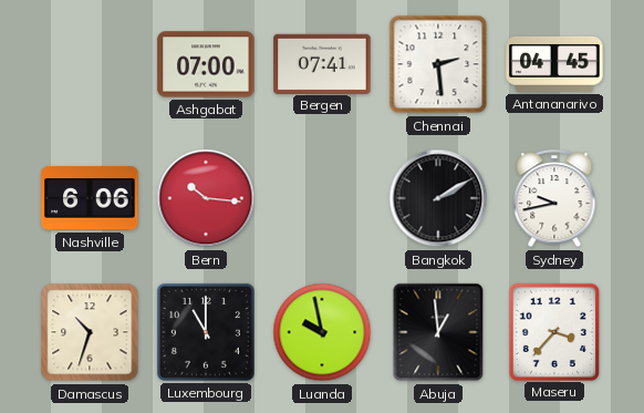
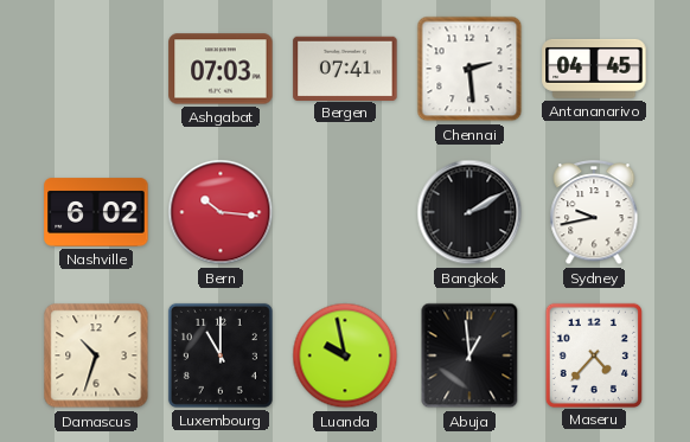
Ashgabat: 07:00 -> 07:03 (221, 69)
Nashville: 6:06 -> 6:02 (96, 212)
Maseru: 3:37 -> 4:37 (594, 354)
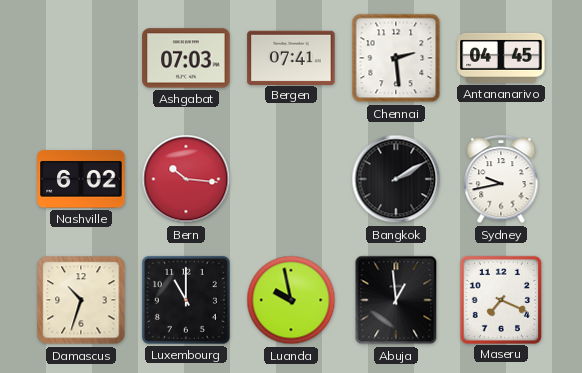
Maseru: 4:37 -> 7:19 (501, 299)
